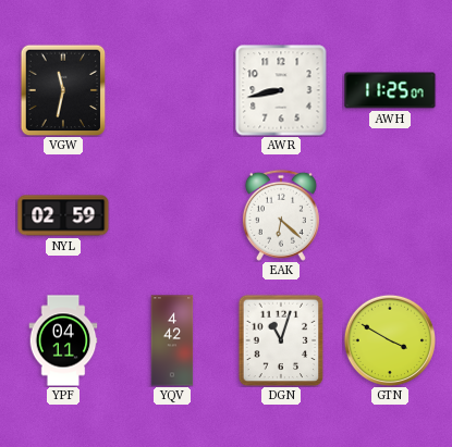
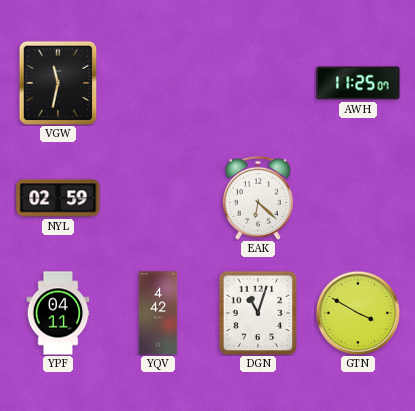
AWR: 8:43 -> none (281, 90)
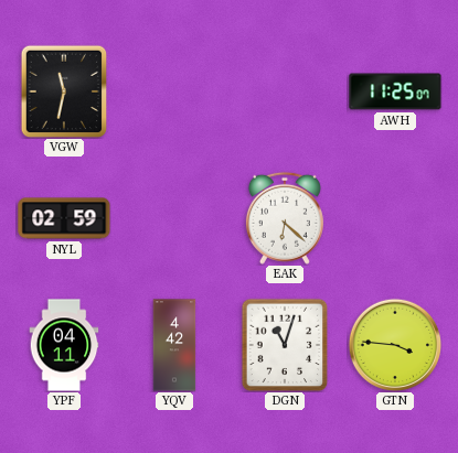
GTN: 3:50 -> 3:46 (395, 345)
